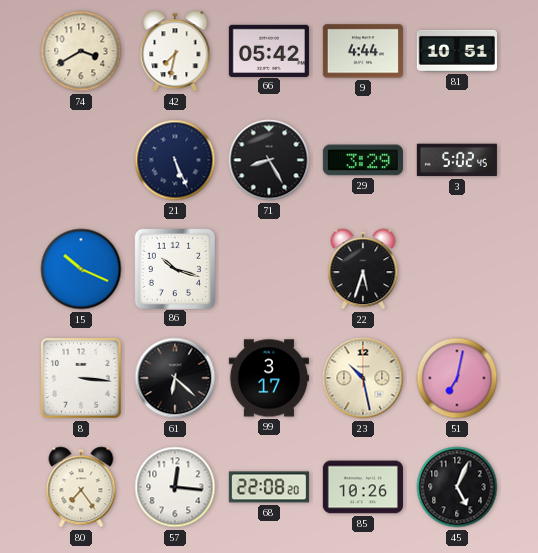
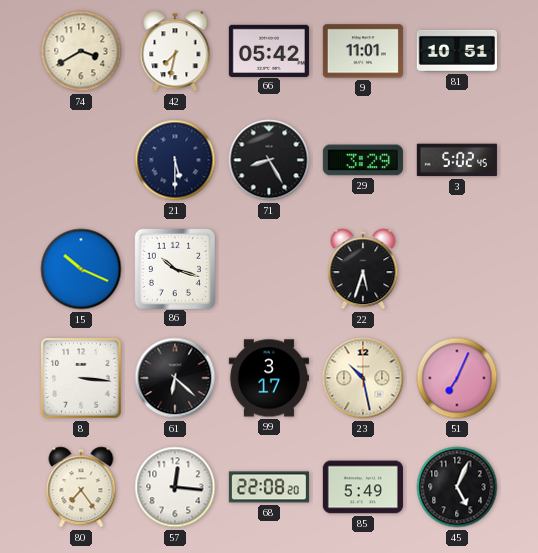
9: 4:44 -> 11:01 (363, 51)
21: 5:26 -> 5:30 (175, 160)
51: 7:02 -> 7:04 (457, 378)
85: 10:26 -> 5:49 (363, 487)
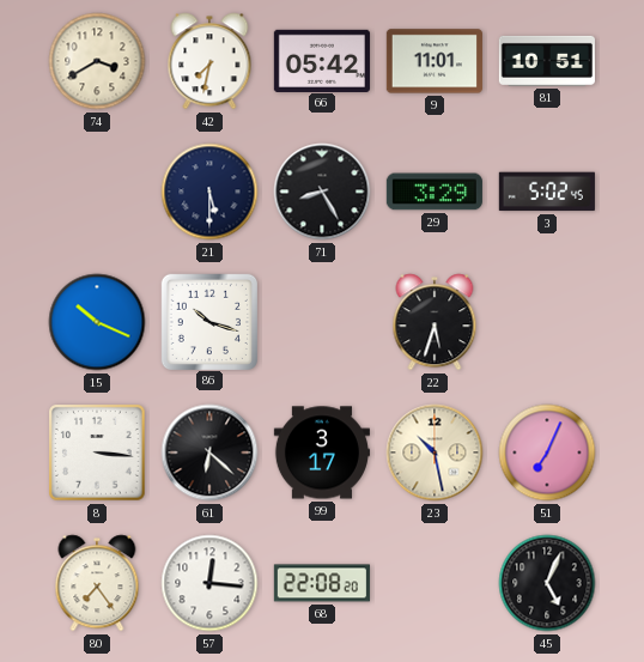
85: 5:49 -> none (363, 487)
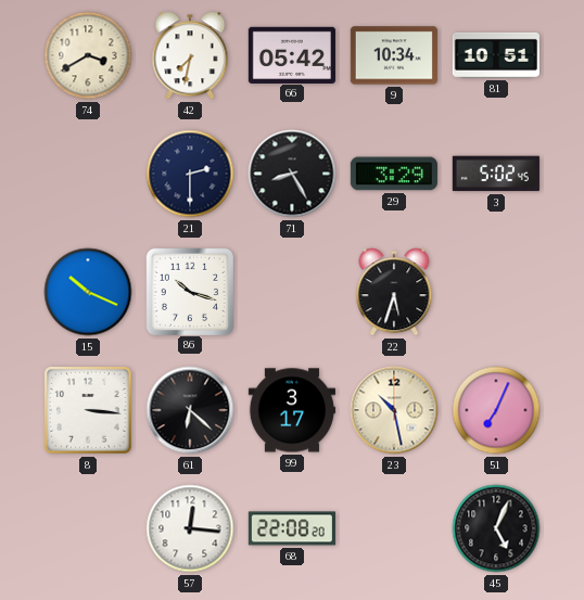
9: 11:01 -> 10:34 (394, 55)
21: 5:30 -> 2:30 (190, 174)
80: 7:24 -> none (97, 583)
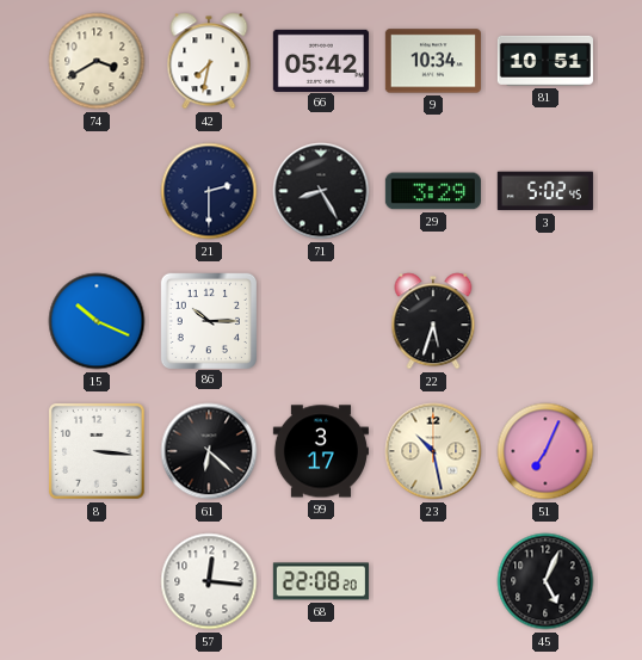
86: 10:18 -> 10:15 (208, 320)
